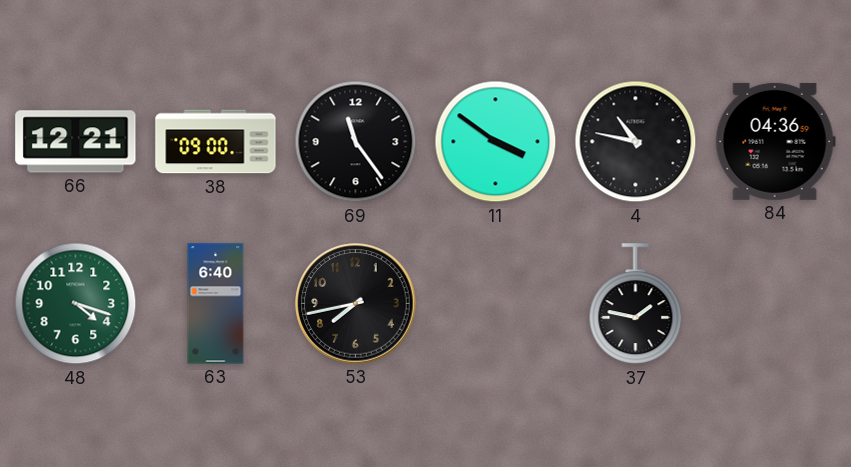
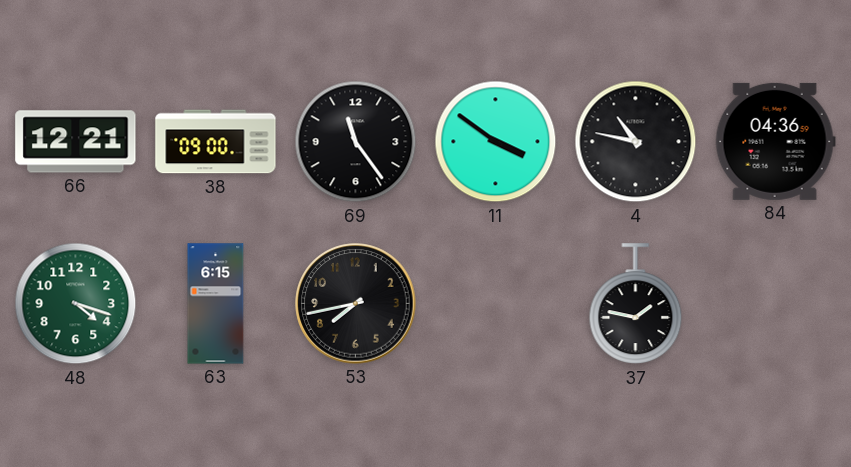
63: 6:40 -> 6:15 (216, 304)
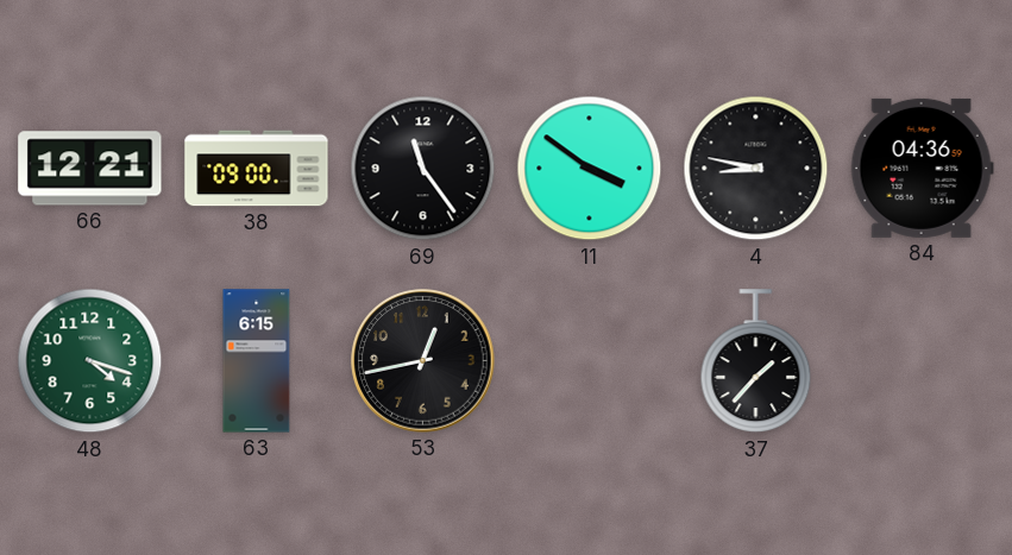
4: 10:47 -> 8:47 (756, 169)
53: 7:43 -> 12:43 (423, 361)
37: 1:47 -> 1:37 (756, 361)
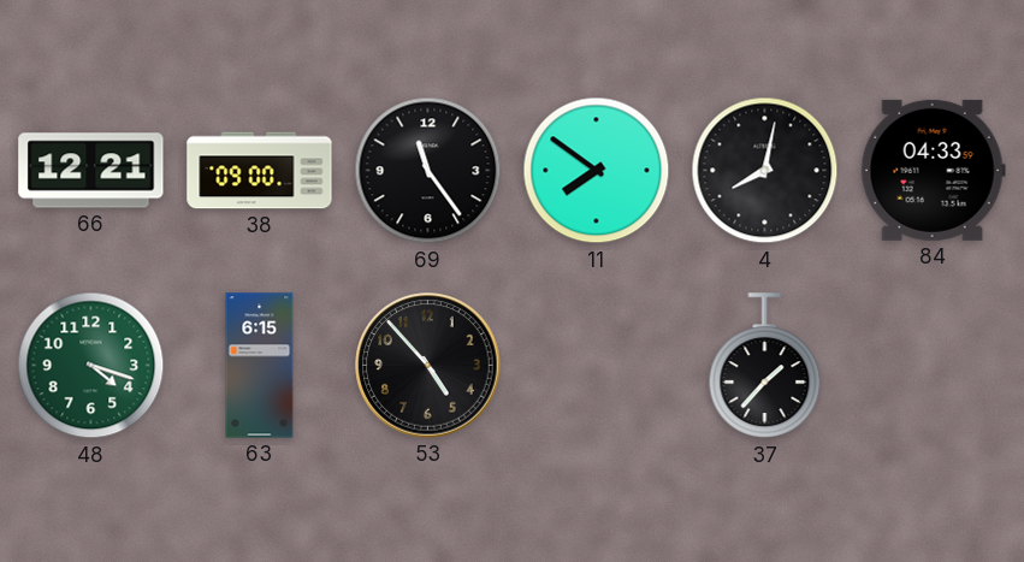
11: 3:51 -> 7:51 (597, 171)
4: 8:47 -> 8:02 (765, 171)
84: 04:36 -> 04:33 (933, 170)
53: 12:43 -> 4:53 (428, 366)
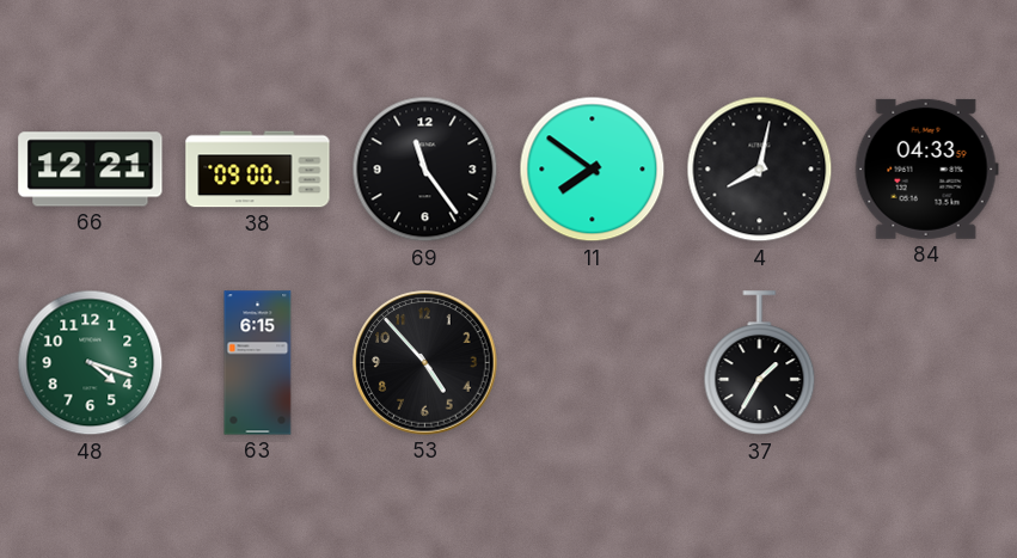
37: 1:37 -> 1:35 (760, 363)
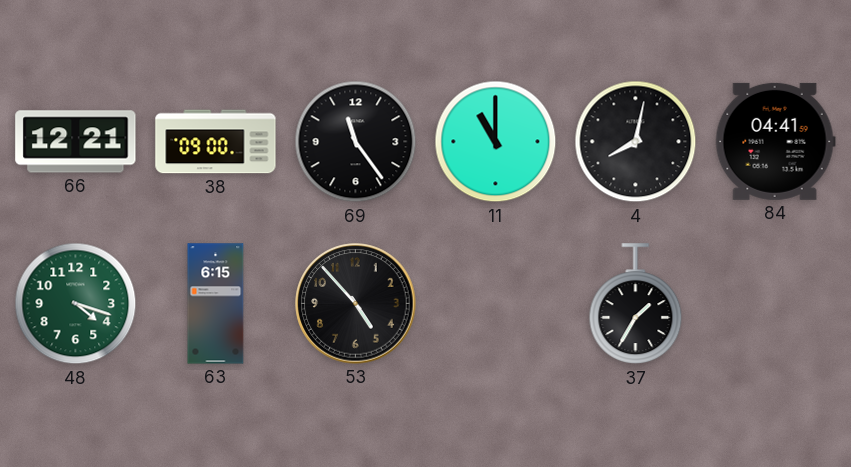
11: 7:51 -> 11:00 (496, 142)
84: 04:33 -> 04:41 (775, 141)
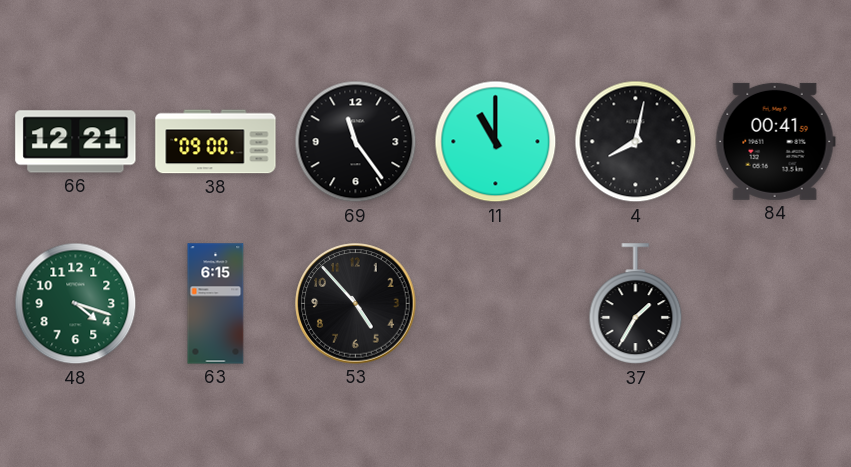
84: 04:41 -> 00:41 (775, 141)
